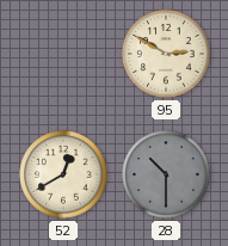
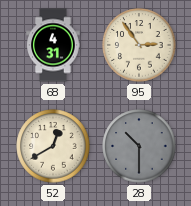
68: none -> 4:31 (53, 45)
95: 2:50 -> 2:54 (139, 45)
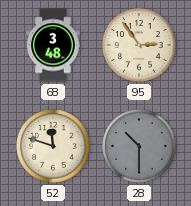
68: 4:31 -> 3:48 (53, 45)
52: 12:40 -> 11:48 (53, 146)
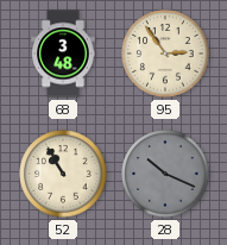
52: 11:48 -> 10:55 (63, 174)
28: 10:30 -> 10:19 (165, 174)
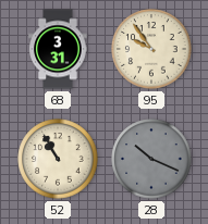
68: 3:48 -> 3:31 (58, 49)
95: 2:54 -> 9:54 (151, 49)
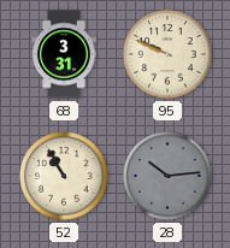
95: 9:54 -> 9:49 (167, 54)
28: 10:19 -> 10:14 (167, 176)
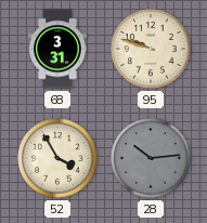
95: 9:49 -> 9:48 (151, 49)
52: 10:55 -> 3:55 (57, 158)
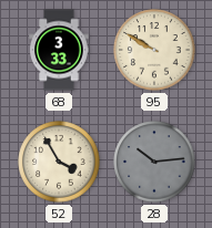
68: 3:31 -> 3:33 (59, 50)
95: 9:48 -> 9:50 (154, 50)
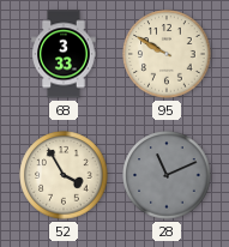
28: 10:14 -> 11:11 (167, 175)
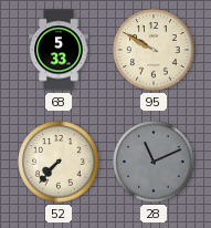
68: 3:33 -> 5:33 (59, 50)
52: 3:55 -> 7:37 (59, 162)
